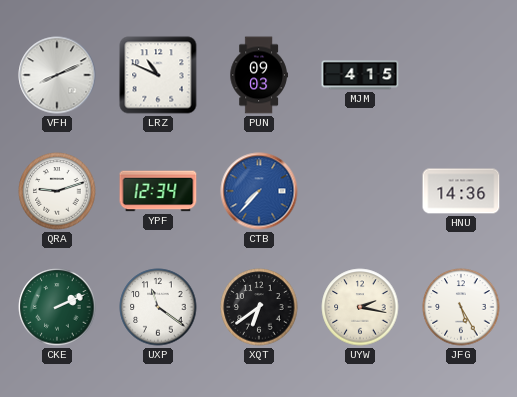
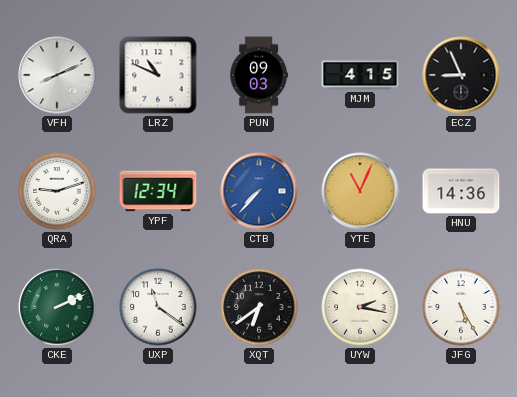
ECZ: none -> 8:56 (461, 75)
YTE: none -> 11:04 (360, 191)
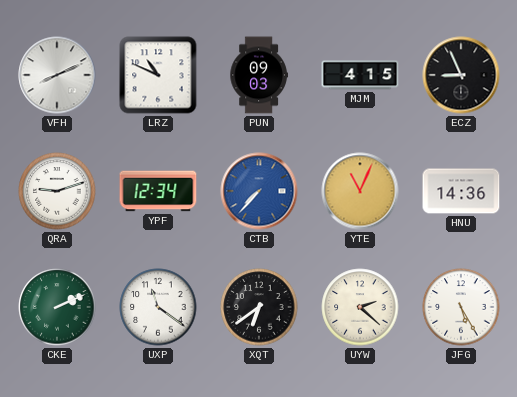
UYW: 2:17 -> 2:22 (360, 307)
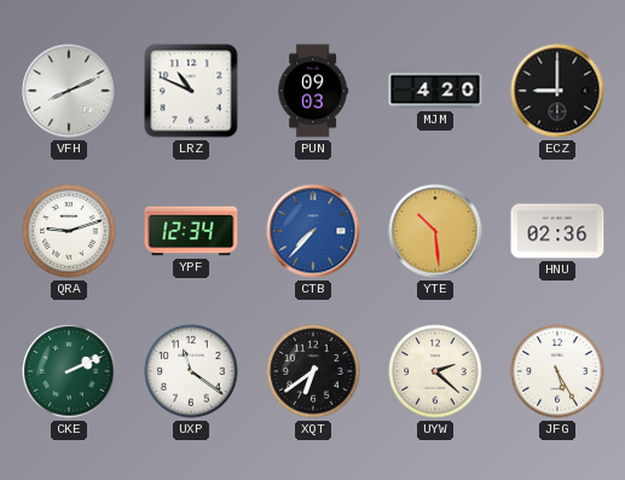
MJM: 4:15 -> 4:20 (435, 91)
ECZ: 8:56 -> 9:00 (557, 91)
YTE: 11:04 -> 10:29 (435, 231)
HNU: 14:36 -> 02:36 (557, 231)
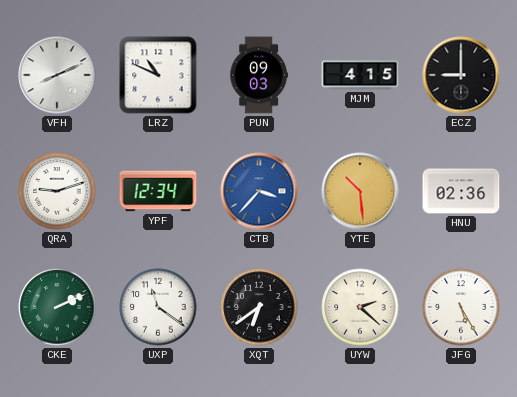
MJM: 4:20 -> 4:15 (360, 75)
CTB: 7:37 -> 3:37 (259, 191)
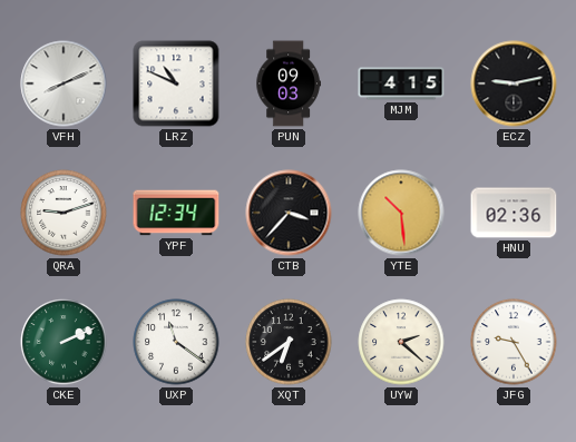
ECZ: 9:00 -> 9:13 (514, 84)
CTB dial: blue -> black (289, 213)
JFG: 5:25 -> 9:25 (514, 342)
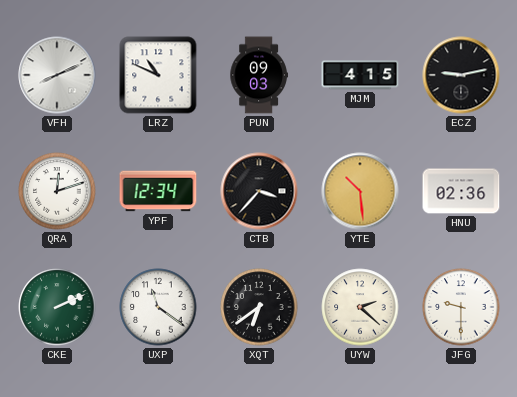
QRA: 9:12 -> 12:12 (57, 191)
JFG: 9:25 -> 9:30 (461, 307)
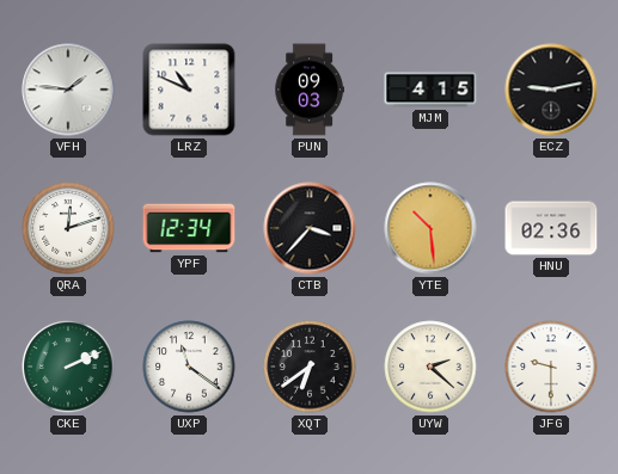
VFH: 8:11 -> 1:46 (68, 90)
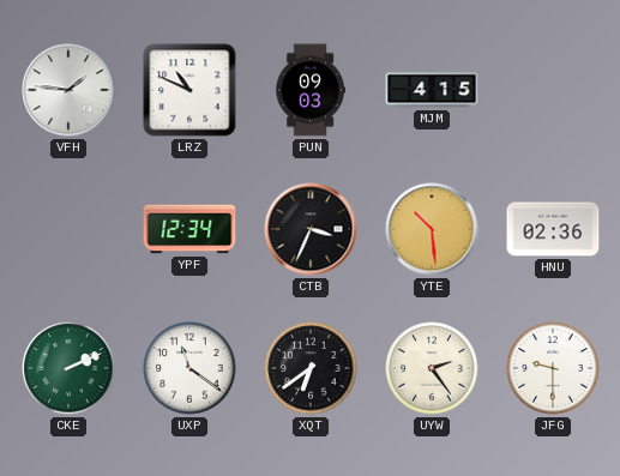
ECZ: 9:13 -> none (551, 90)
QRA: 12:12 -> none (68, 228)
CTB: 3:37 -> 3:34 (311, 229)
UYW: 2:22 -> 2:24 (432, 368)
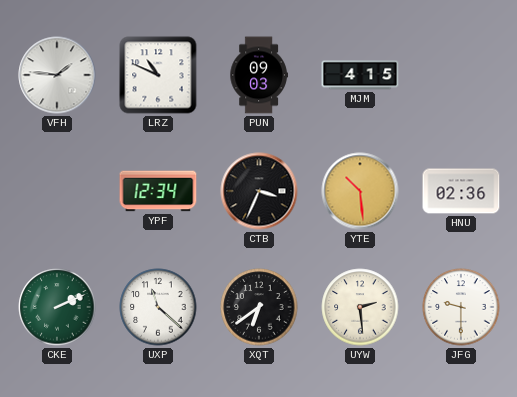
UXP: 11:21 -> 11:22 (158, 307)
UYW: 2:24 -> 2:29 (360, 307)
